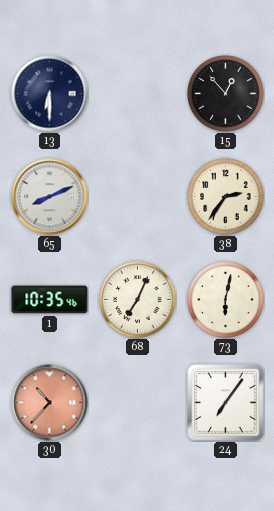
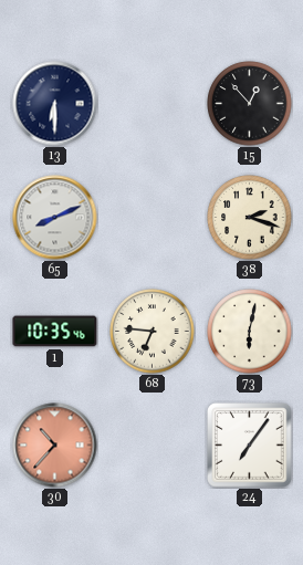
38: 2:36 -> 2:18 (250, 218)
68: 7:04 -> 6:46 (153, 332)
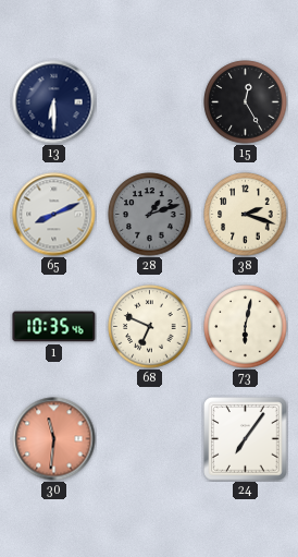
15: 12:53 -> 12:25 (246, 102)
28: none -> 1:12 (150, 215)
68: 6:46 -> 6:49 (150, 327)
30: 10:37 -> 11:31 (54, 439)
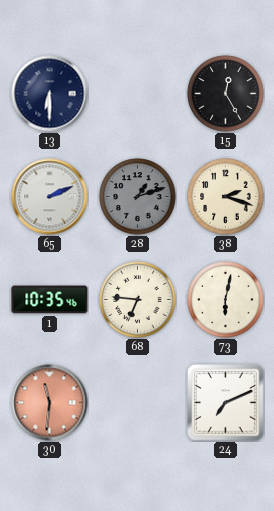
65: 8:11 -> 2:11 (50, 197)
68: 6:49 -> 6:46 (138, 300)
24: 7:06 -> 7:11 (226, 403)
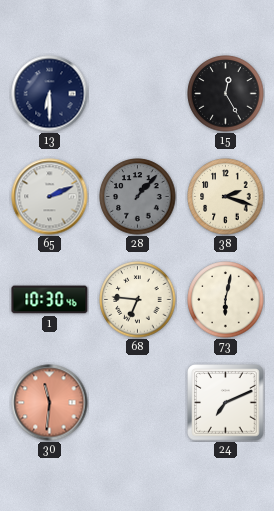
28: 1:12 -> 1:07 (138, 197)
1: 10:35 -> 10:30 (50, 300)
